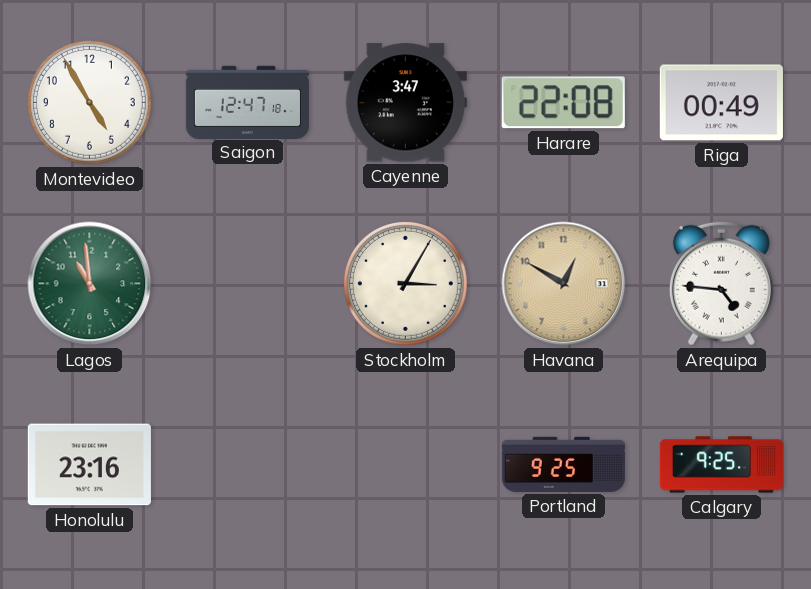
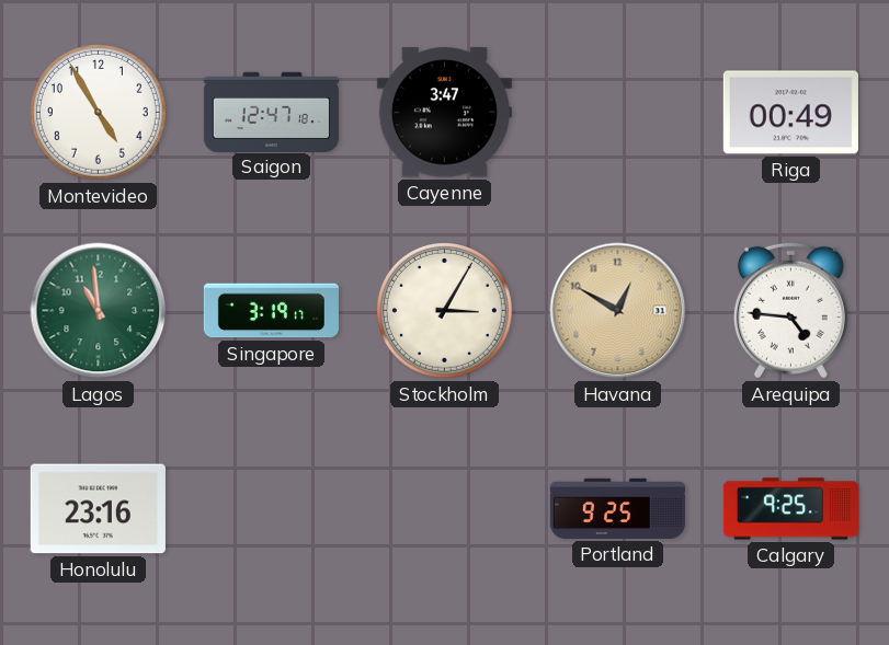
Harare: 22:08 -> none (563, 103)
Singapore: none -> 3:19 (271, 311)
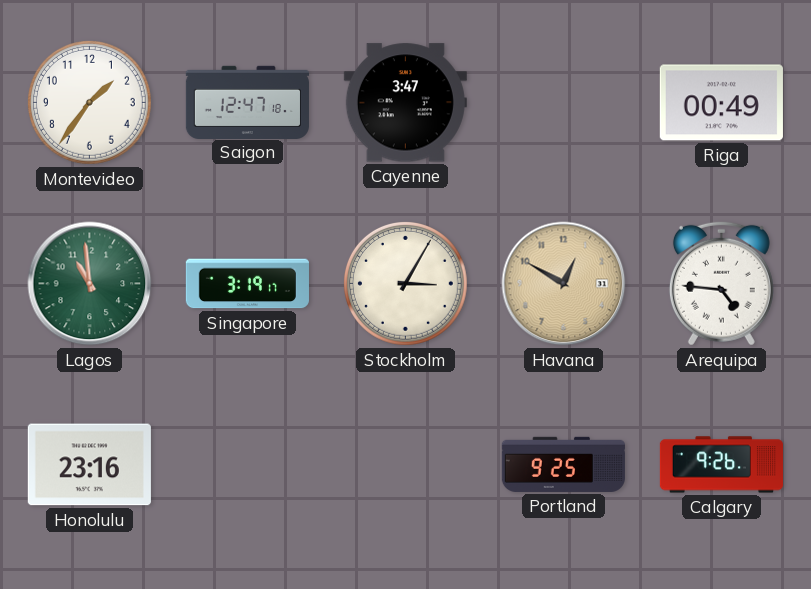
Montevideo: 4:55 -> 1:36 (89, 102)
Calgary: 9:25 -> 9:26 (721, 465)
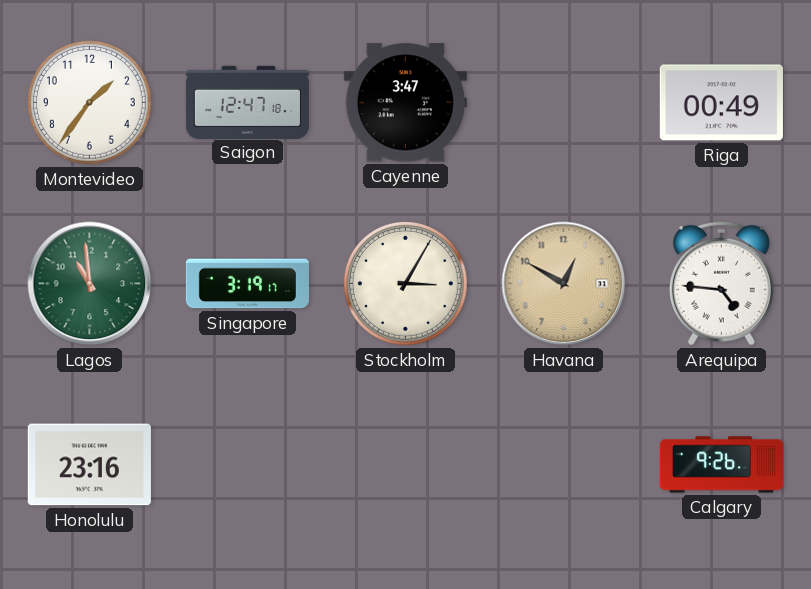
Portland: 9:25 -> none (563, 464)
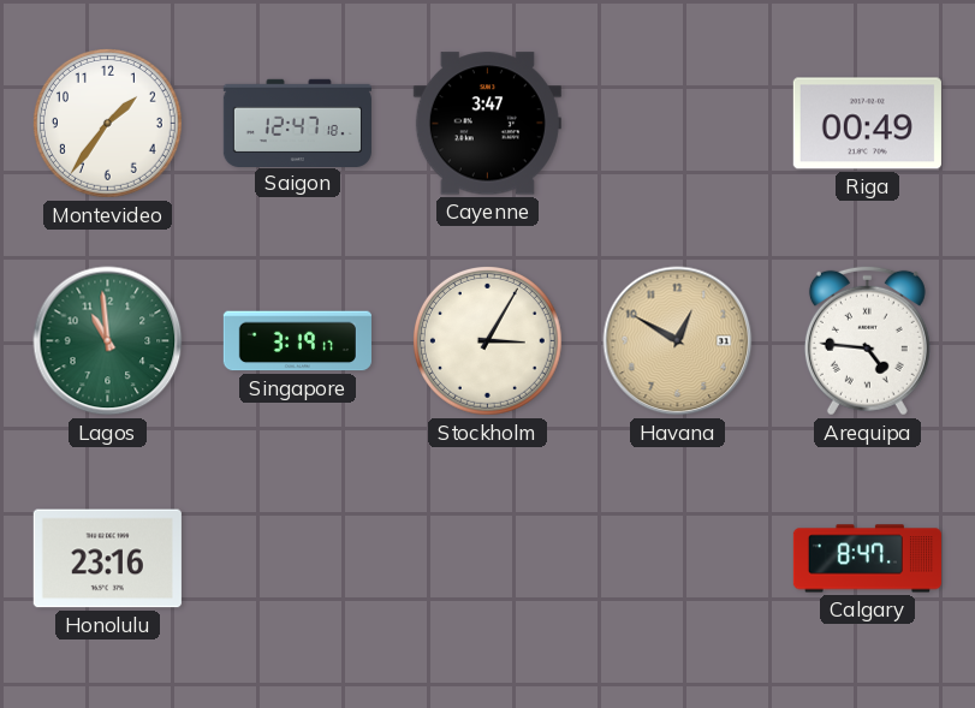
Calgary: 9:26 -> 8:47 (867, 559)
